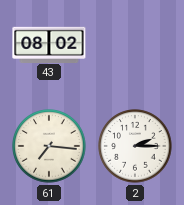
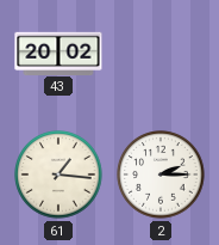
43: 08:02 -> 20:02 (58, 53)
61: 7:16 -> 1:16 (58, 174)
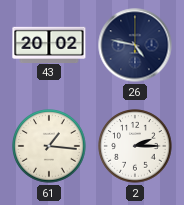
26: none -> 4:47 (135, 45)
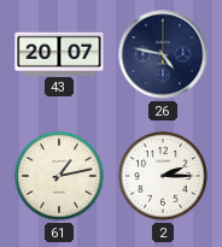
43: 20:02 -> 20:07 (59, 53)
61: 1:16 -> 1:13 (59, 176)
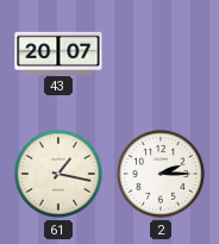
26: 4:47 -> none (163, 54)
61: 1:13 -> 1:17 (58, 174)
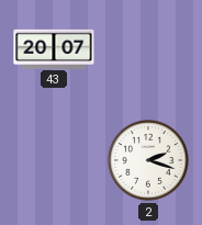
61: 1:17 -> none (58, 174)
2: 2:15 -> 2:18 (148, 160)
